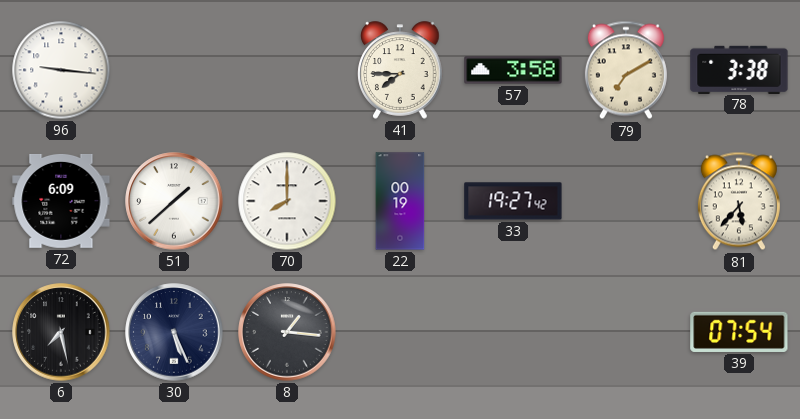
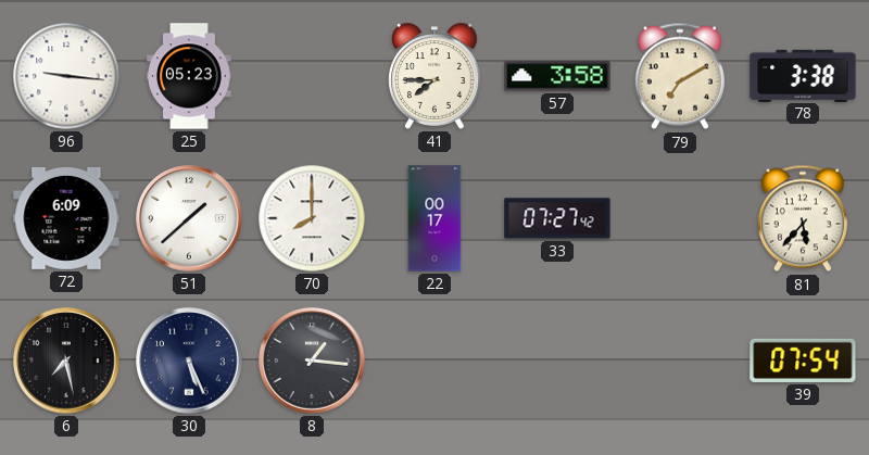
25: none -> 05:23 (190, 76)
22: 00:19 -> 00:17 (434, 218)
33: 19:27 -> 07:27 (557, 218)
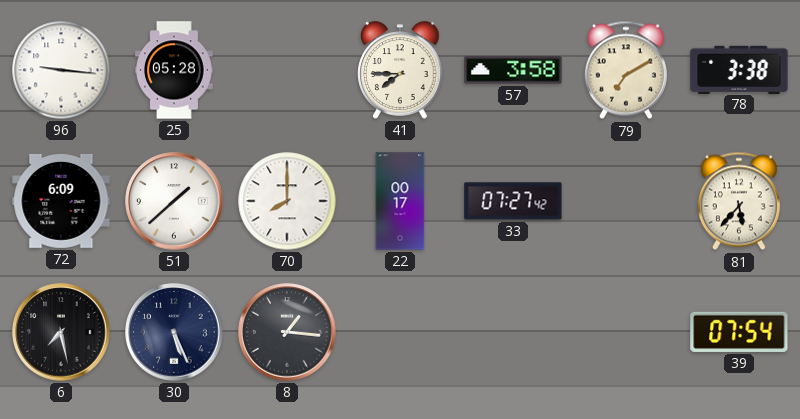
25: 05:23 -> 05:28 (175, 70)
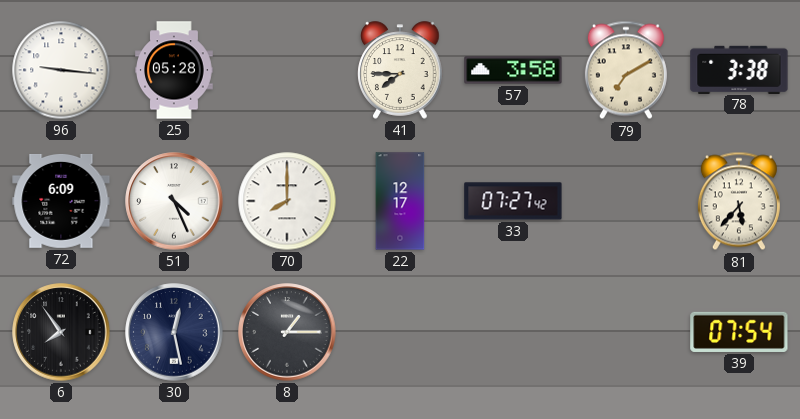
51: 1:38 -> 4:26 (174, 201)
22: 00:17 -> 12:17 (400, 201)
6: 7:28 -> 7:54 (61, 332)
30: 5:26 -> 12:28 (174, 332)
8: 1:16 -> 1:15 (287, 332)
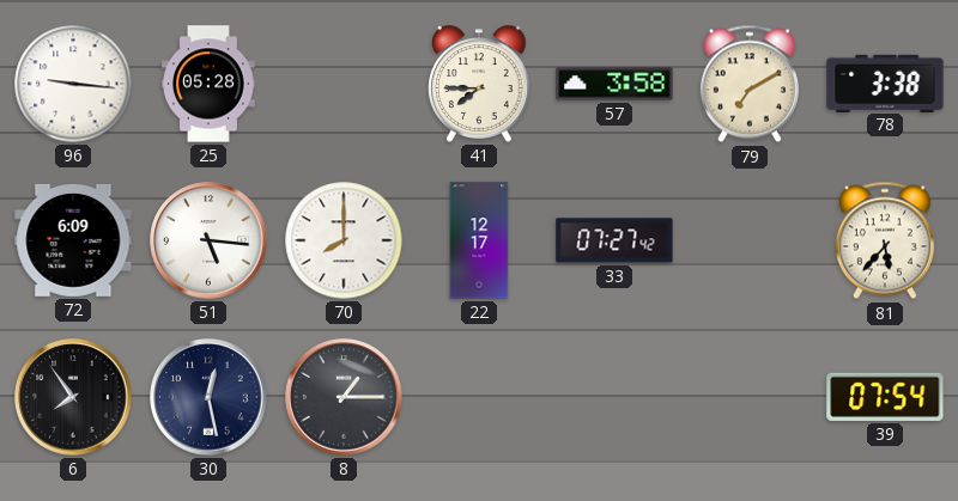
51: 4:26 -> 5:16 (208, 240)
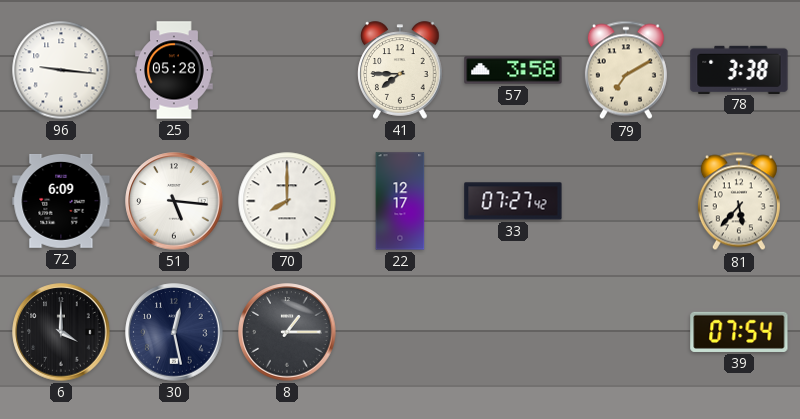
6: 7:54 -> 4:00 (61, 332)
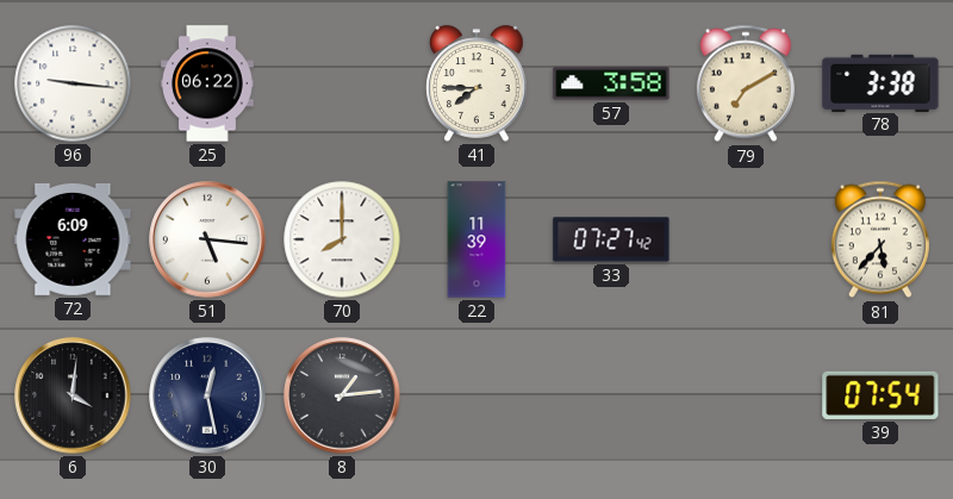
25: 05:28 -> 06:22 (208, 83)
22: 12:17 -> 11:39 (476, 239)
6: 4:00 -> 4:01 (73, 395)
8: 1:15 -> 1:14 (342, 395)
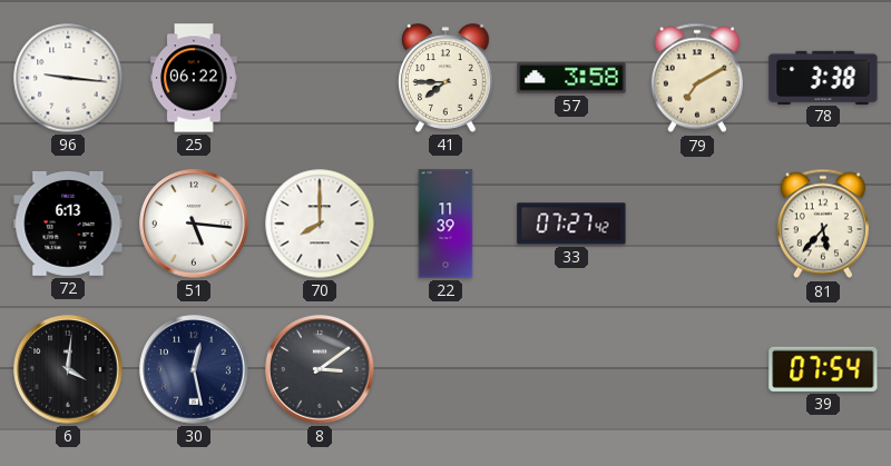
72: 6:09 -> 6:13 (68, 224)
8: 1:14 -> 3:09 (320, 369)
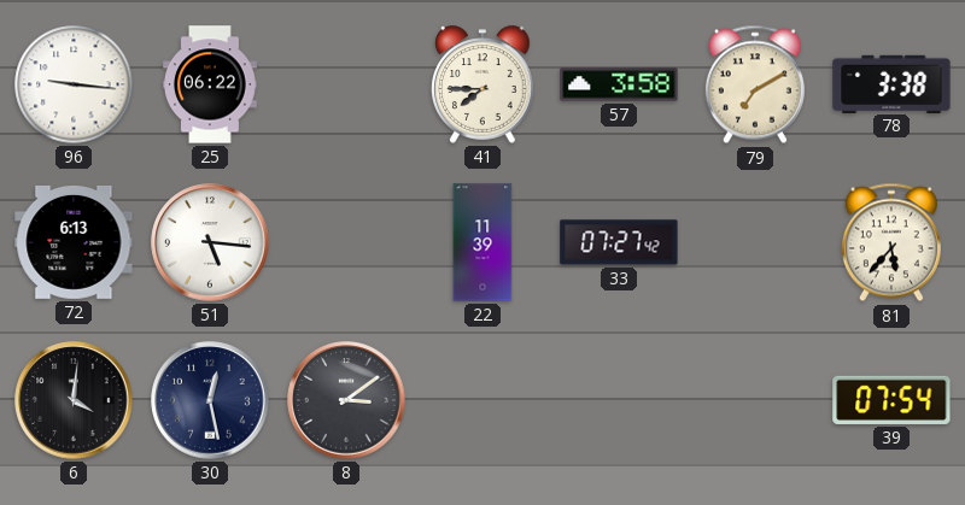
70: 8:00 -> none (320, 224)
